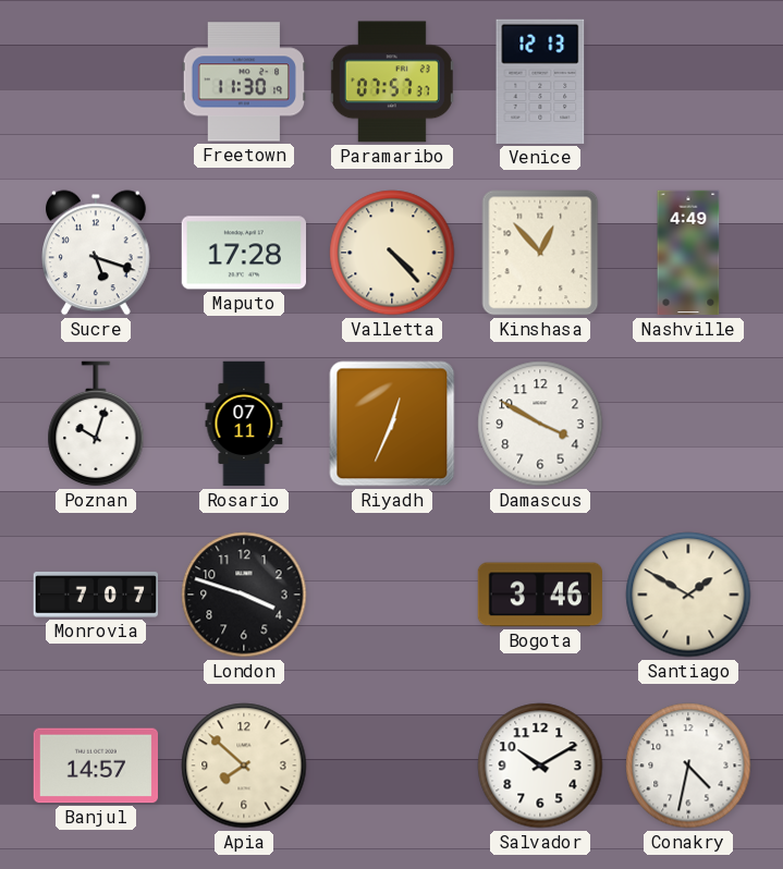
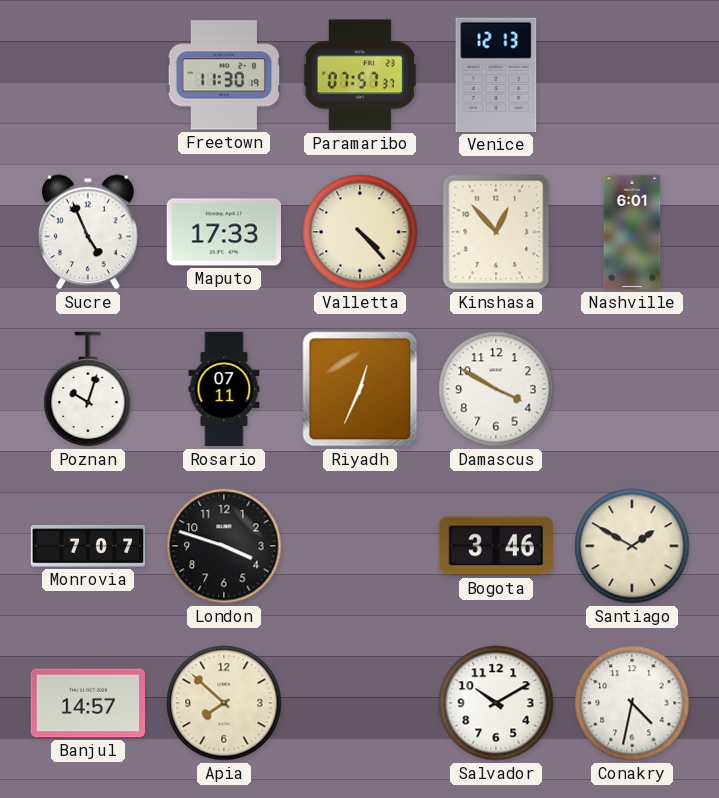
Sucre: 5:18 -> 4:56 (89, 232)
Maputo: 17:28 -> 17:33 (223, 232)
Nashville: 4:49 -> 6:01 (632, 232)
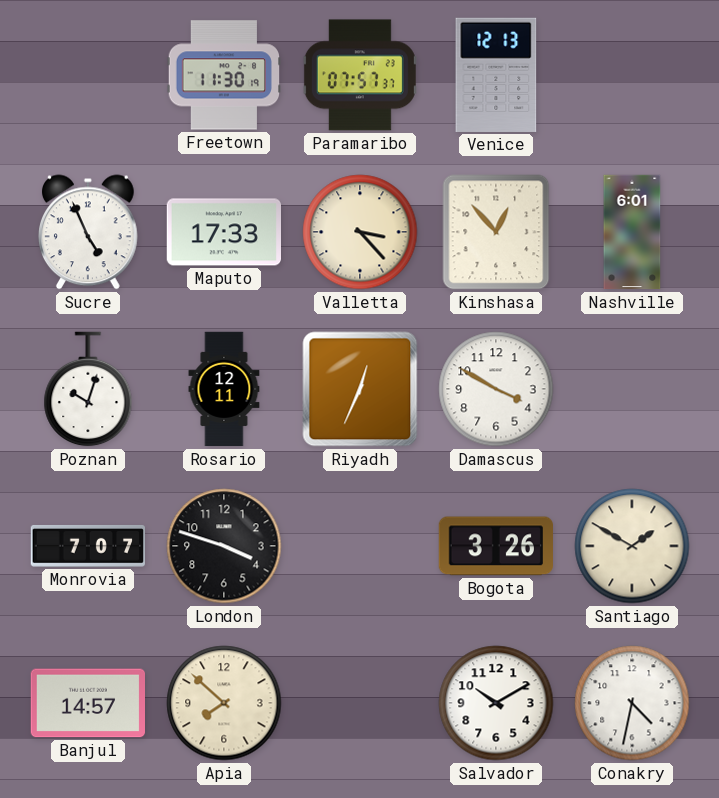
Valletta: 4:23 -> 3:23 (360, 232)
Rosario: 07:11 -> 12:11 (224, 389)
Bogota: 3:46 -> 3:26 (496, 546)
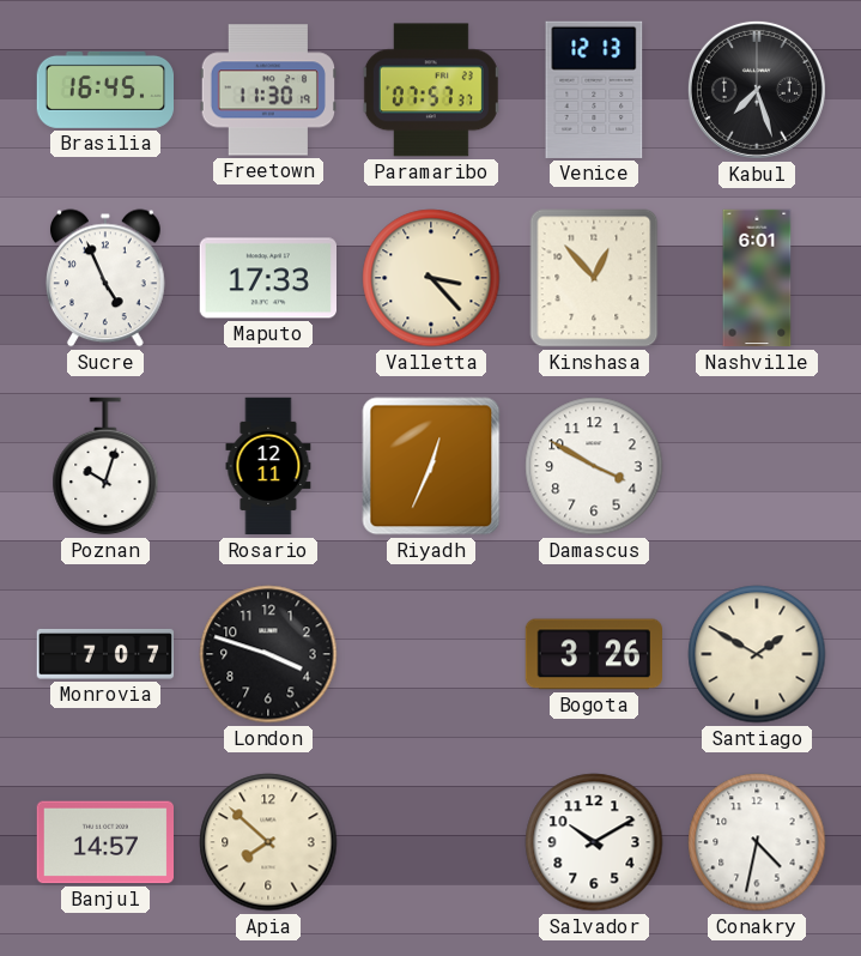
Brasilia: none -> 16:45 (104, 90)
Kabul: none -> 7:27 (757, 90)
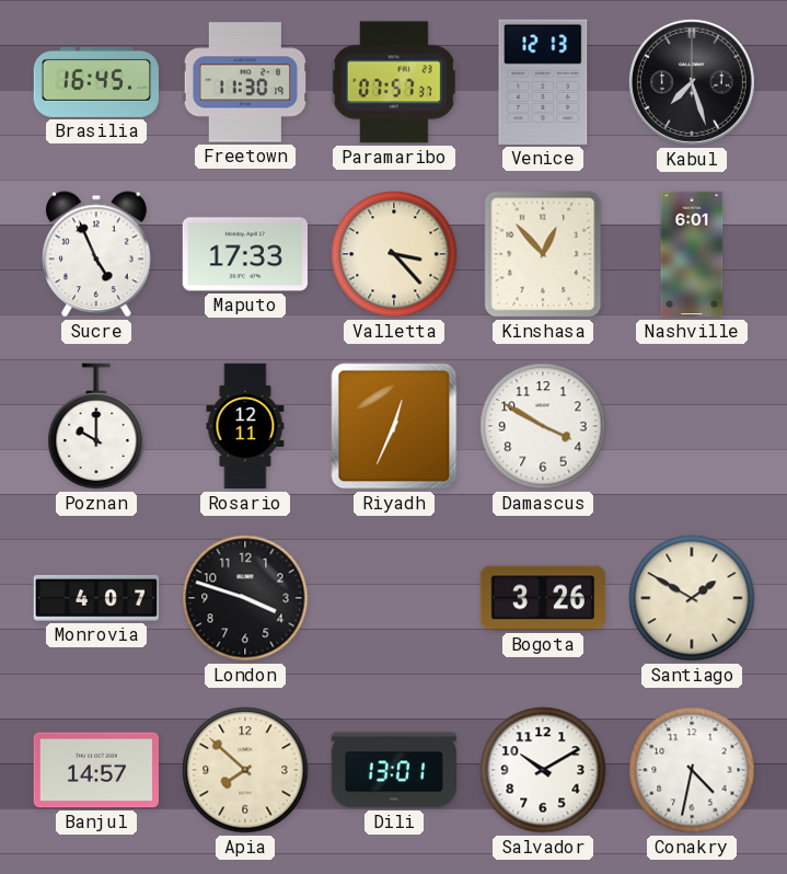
Poznan: 10:03 -> 10:00 (96, 426)
Monrovia: 7:07 -> 4:07 (95, 598)
Dili: none -> 13:01 (393, 770)
